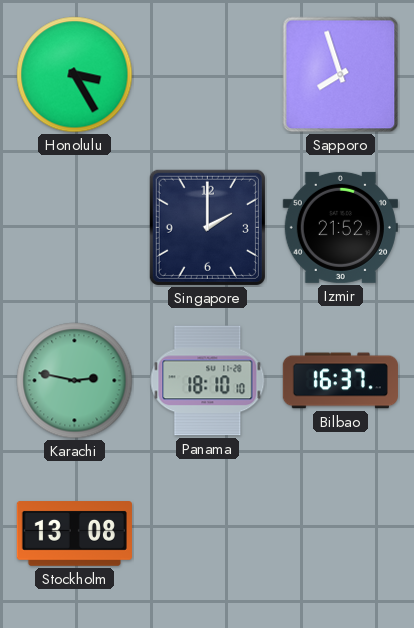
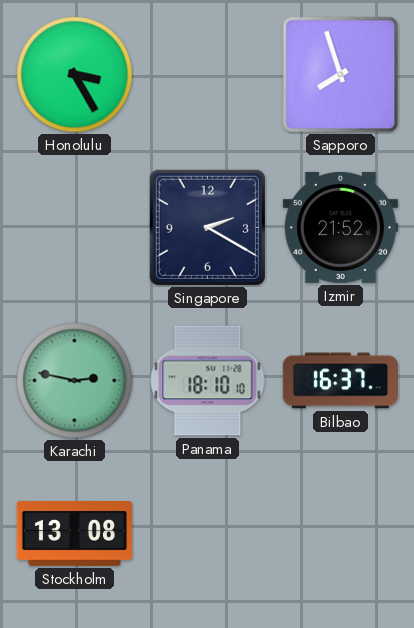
Singapore: 2:00 -> 2:20 (207, 227)
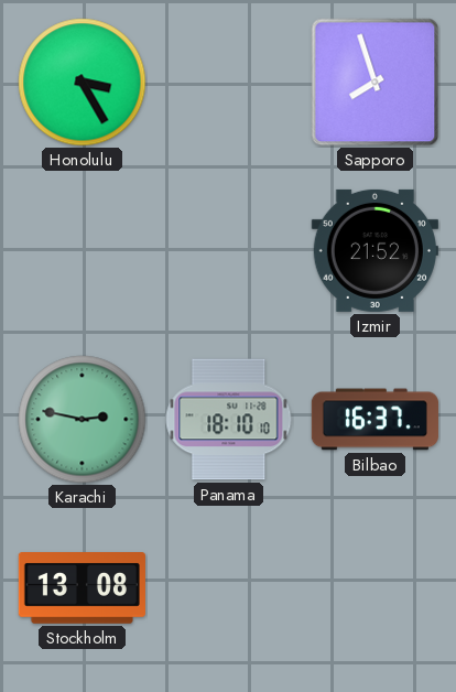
Singapore: 2:20 -> none (207, 227)
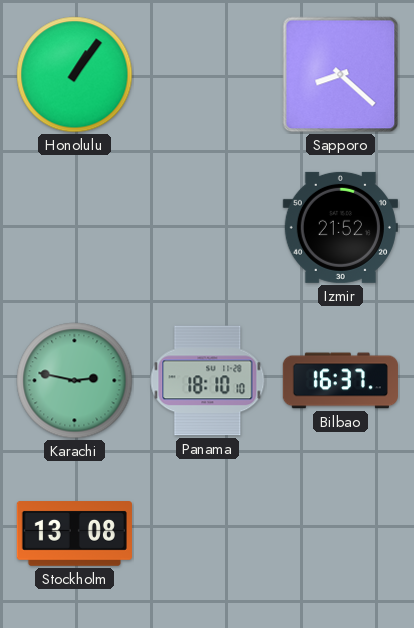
Honolulu: 3:25 -> 1:06 (75, 75)
Sapporo: 7:57 -> 8:22 (341, 75)
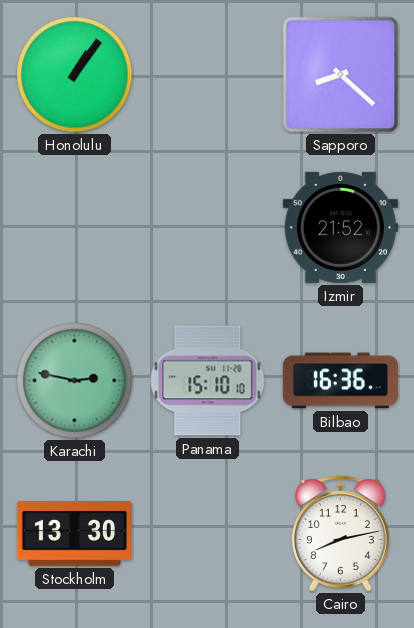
Panama: 18:10 -> 15:10 (208, 381)
Bilbao: 16:37 -> 16:36 (340, 381)
Stockholm: 13:08 -> 13:30 (74, 534)
Cairo: none -> 8:13 (340, 534)
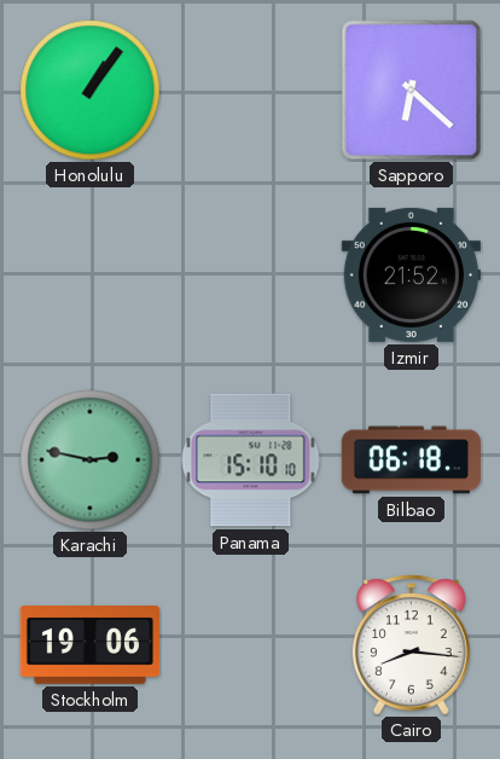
Sapporo: 8:22 -> 6:22 (412, 91)
Bilbao: 16:36 -> 06:18 (411, 460)
Stockholm: 13:30 -> 19:06 (89, 645)
Cairo: 8:13 -> 8:16 (411, 645)
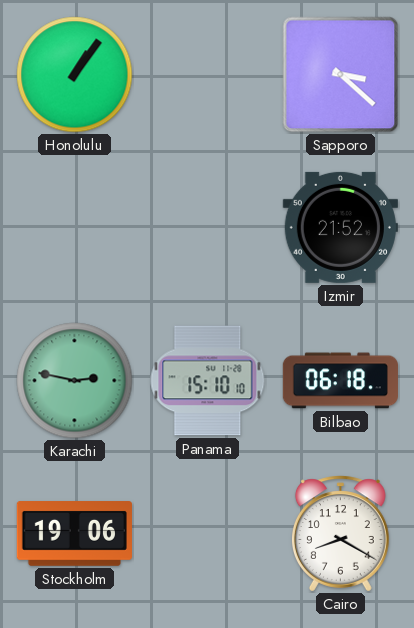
Sapporo: 6:22 -> 3:22 (341, 75)
Cairo: 8:16 -> 8:20 (340, 534)
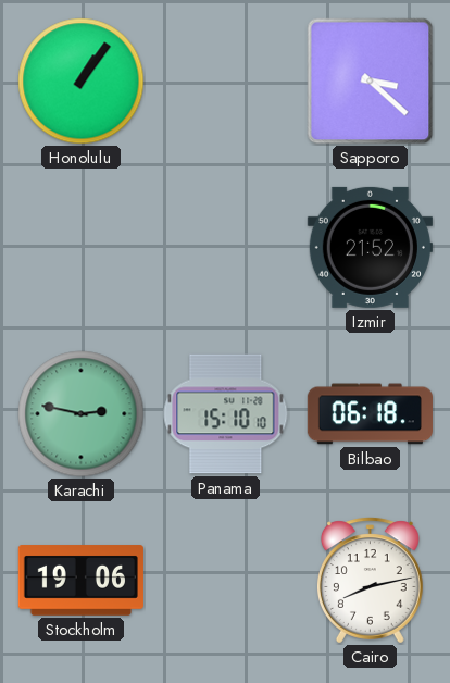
Cairo: 8:20 -> 8:13 (370, 581)
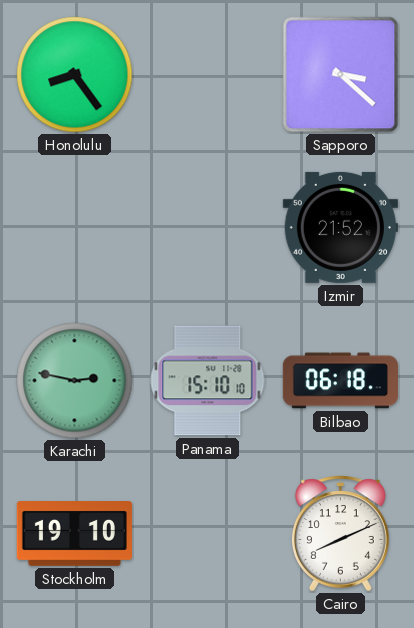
Honolulu: 1:06 -> 8:24 (75, 75)
Stockholm: 19:06 -> 19:10 (74, 534)
Cairo: 8:13 -> 8:11 (340, 534)
